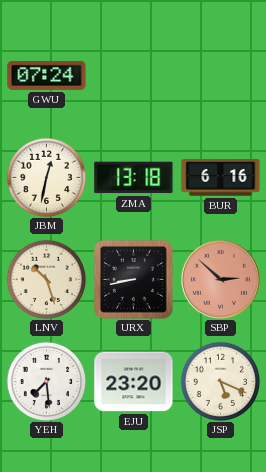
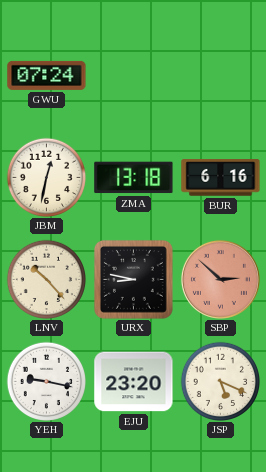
LNV: 10:27 -> 10:23 (46, 279)
URX: 8:43 -> 8:47 (133, 279)
YEH: 7:29 -> 9:17 (46, 381)
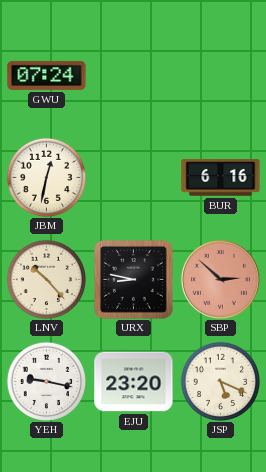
ZMA: 13:18 -> none (134, 178)
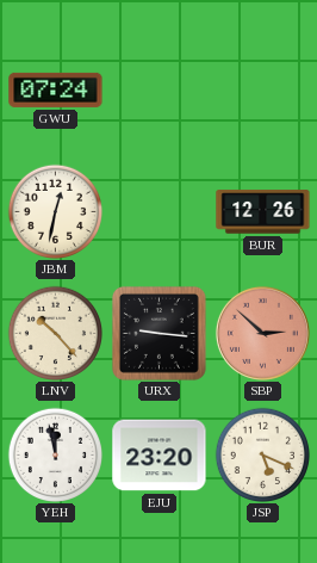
BUR: 6:16 -> 12:26 (263, 212)
URX: 8:47 -> 9:16 (158, 333)
YEH: 9:17 -> 11:58 (55, 454)
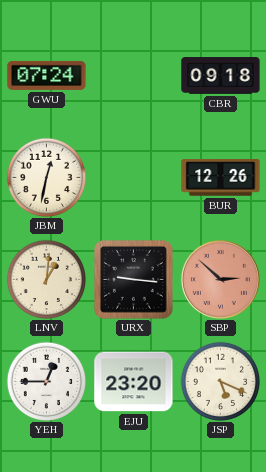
CBR: none -> 09:18 (221, 76)
LNV: 10:23 -> 1:01 (46, 279)
YEH: 11:58 -> 12:45 (46, 381)
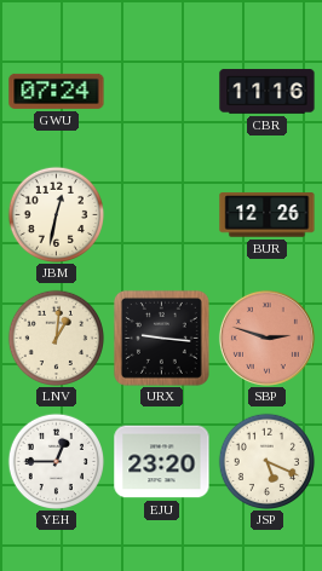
CBR: 09:18 -> 11:16 (268, 92)
SBP: 2:52 -> 2:48 (266, 338)
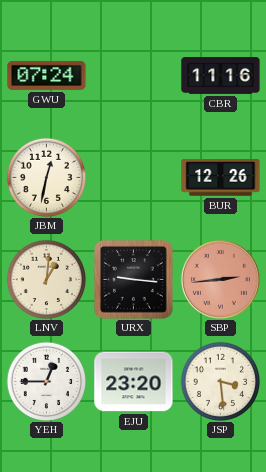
SBP: 2:48 -> 2:44 (220, 279)
JSP: 5:19 -> 3:29 (220, 381)
